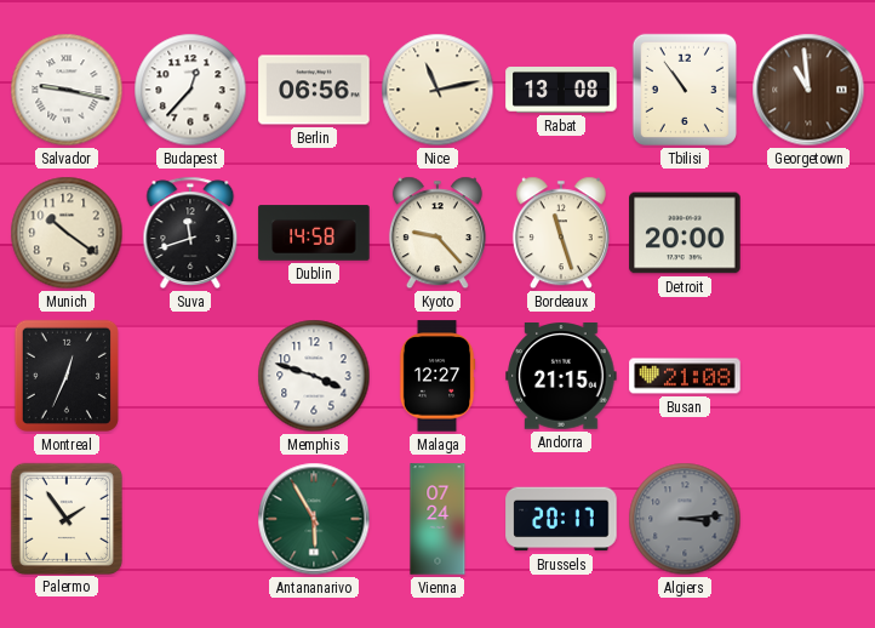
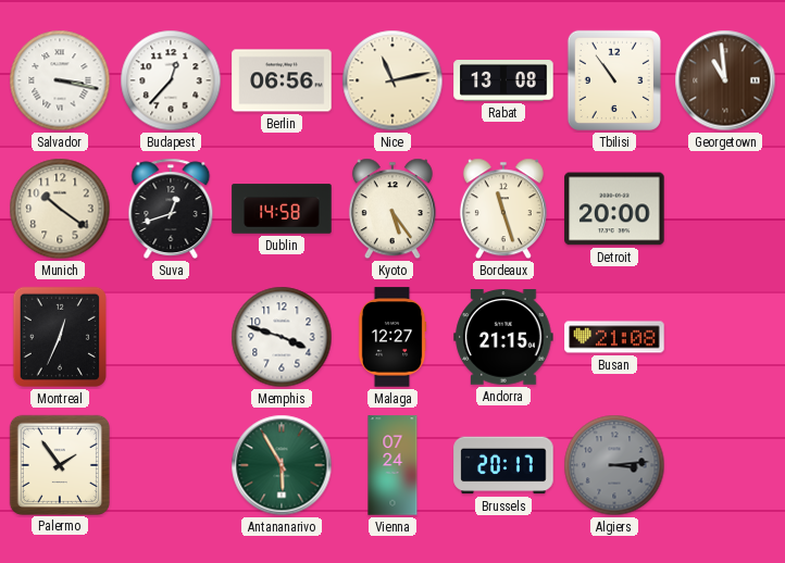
Salvador: 9:17 -> 3:17 (60, 80)
Suva: 11:42 -> 12:42 (171, 209)
Kyoto: 9:23 -> 5:24 (392, 209)
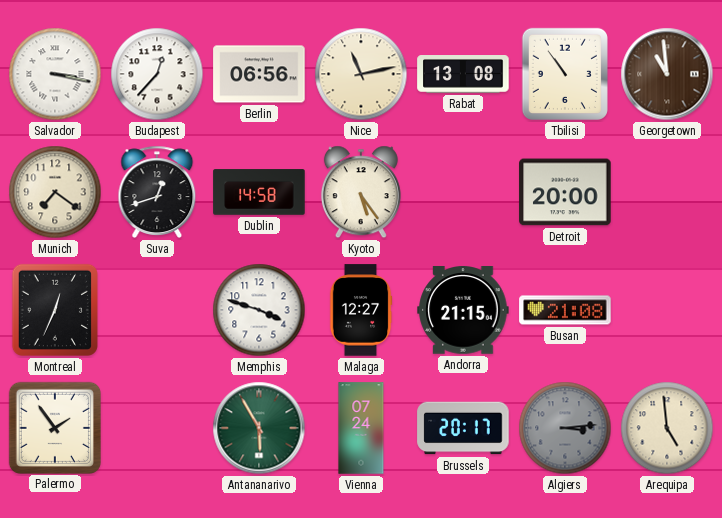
Munich: 10:21 -> 7:21 (55, 192)
Bordeaux: 11:27 -> none (503, 209)
Arequipa: none -> 4:59 (667, 428)
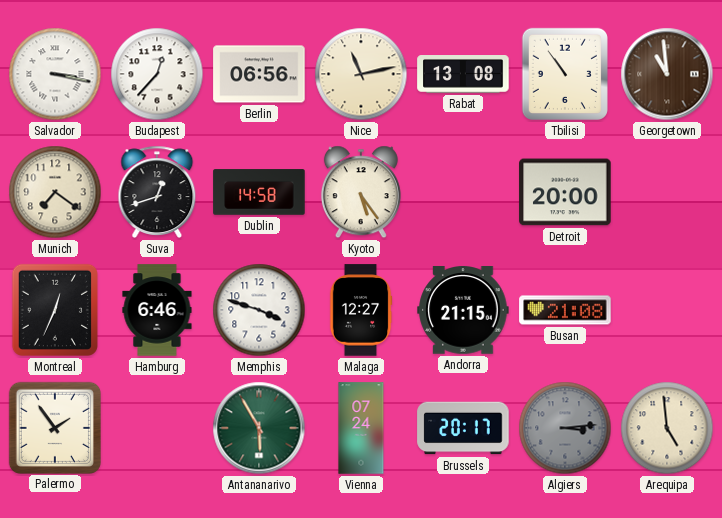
Hamburg: none -> 6:46 (157, 310)
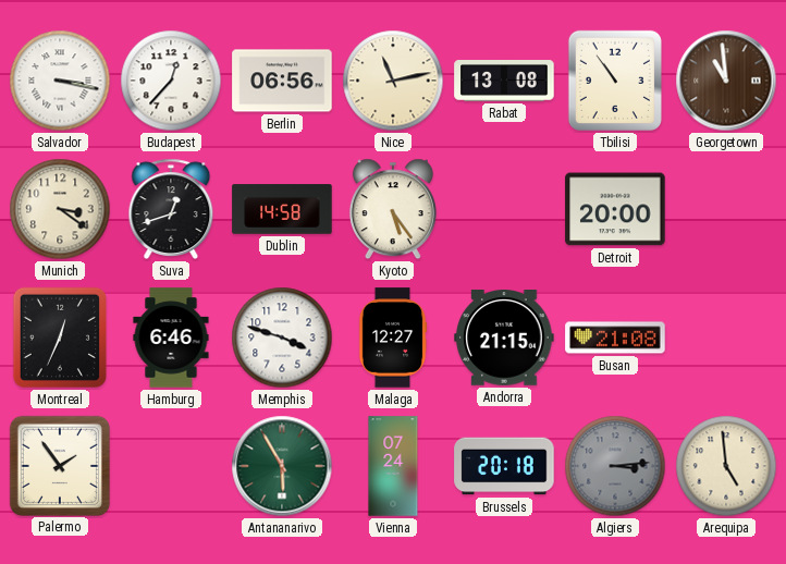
Munich: 7:21 -> 3:21 (60, 209)
Brussels: 20:17 -> 20:18 (504, 466)
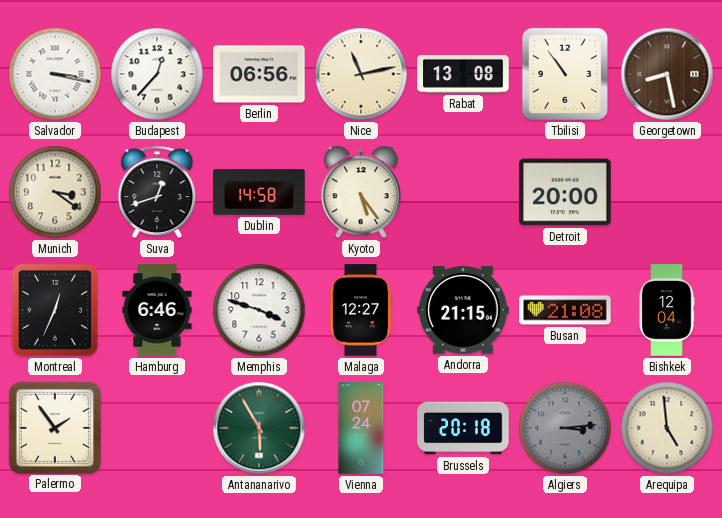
Georgetown: 10:59 -> 8:28 (667, 74)
Bishkek: none -> 12:04 (667, 310)
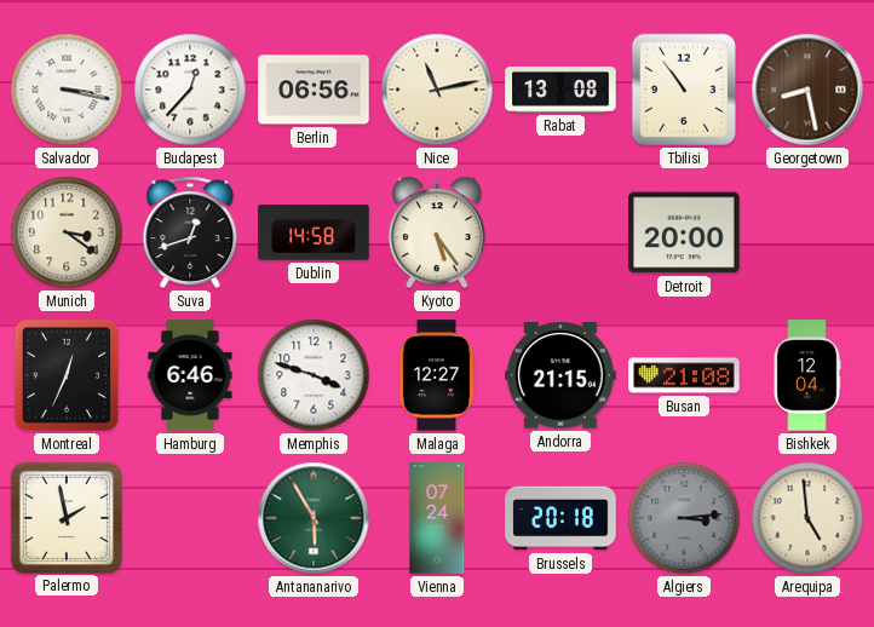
Palermo: 1:54 -> 1:58 (65, 517)
